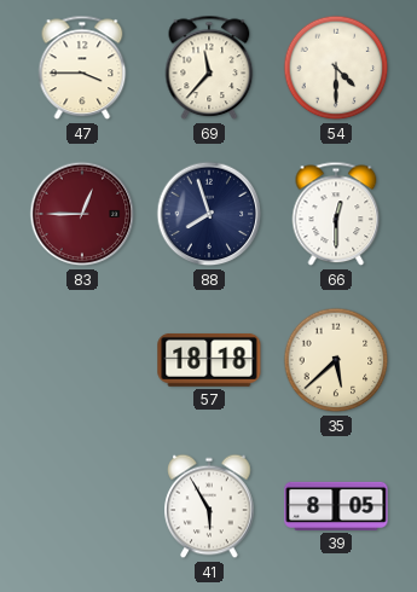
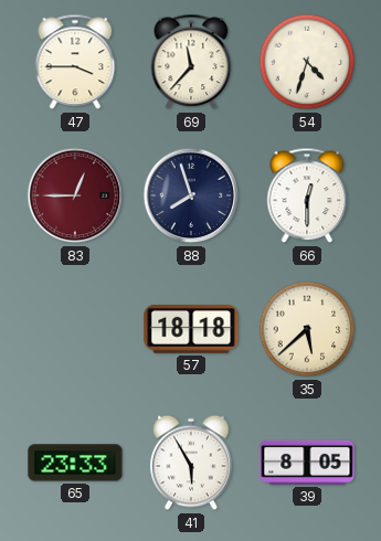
54: 4:30 -> 4:33 (307, 62)
65: none -> 23:33 (75, 463)
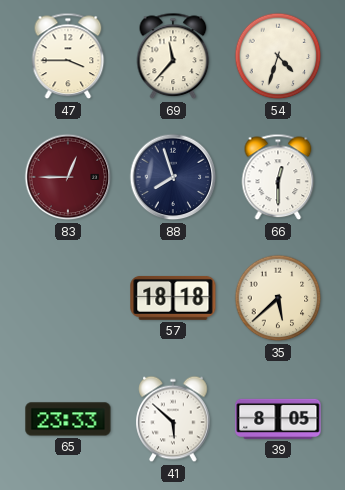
41: 5:55 -> 5:52 (173, 419)
